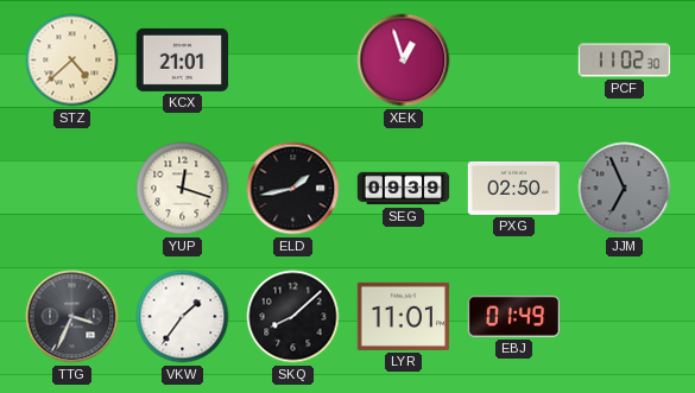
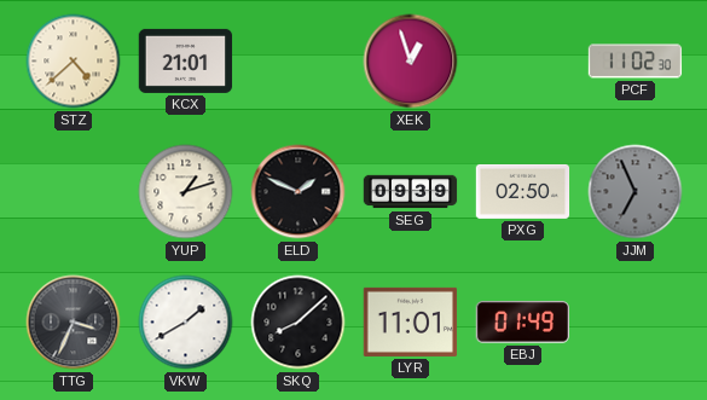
YUP: 12:18 -> 1:12 (186, 192)
ELD: 1:43 -> 1:49 (299, 192)
VKW: 1:36 -> 1:40 (186, 323)
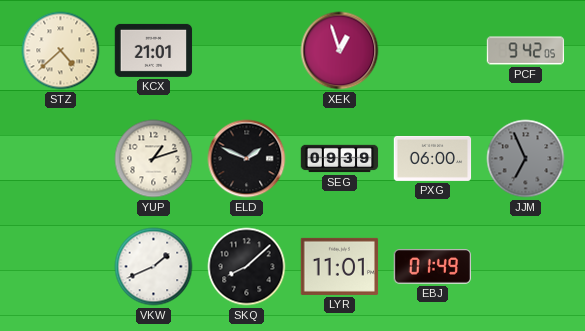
PCF: 11:02 -> 9:42 (526, 51)
PXG: 02:50 -> 06:00 (433, 158)
TTG: 3:34 -> none (74, 323)
VKW: 1:40 -> 1:41 (154, 267)
